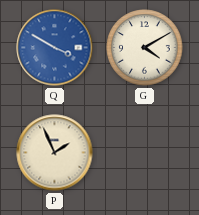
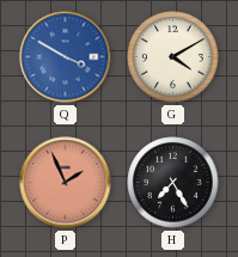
P dial: cream -> salmon (66, 183)
H: none -> 7:25 (173, 183)
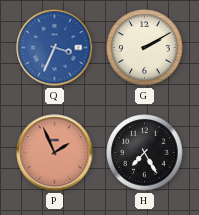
Q: 3:50 -> 3:34 (55, 48)
G: 4:10 -> 2:10 (145, 48)
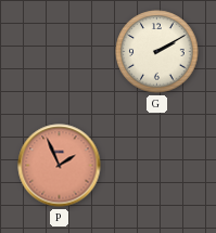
Q: 3:34 -> none (55, 48)
H: 7:25 -> none (145, 153)
